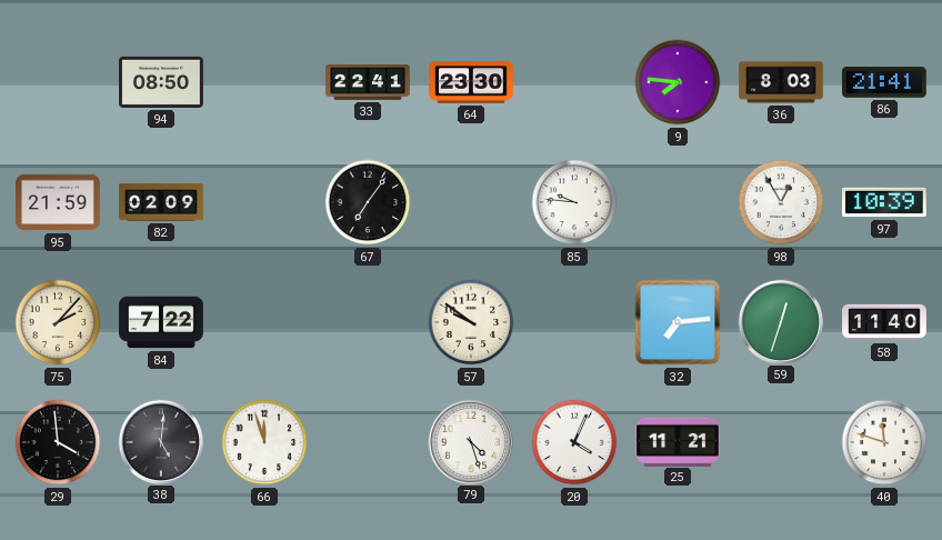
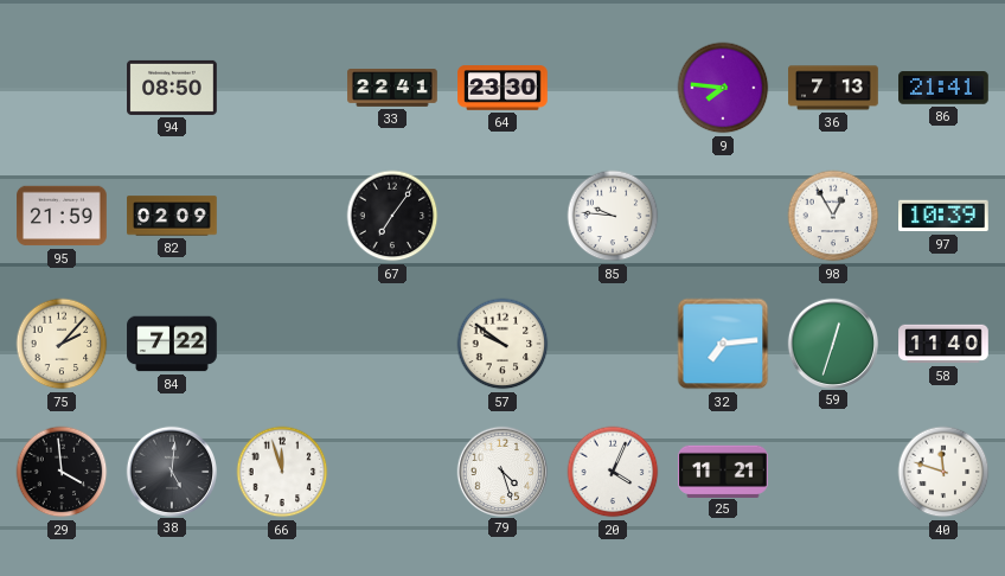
36: 8:03 -> 7:13 (833, 88)
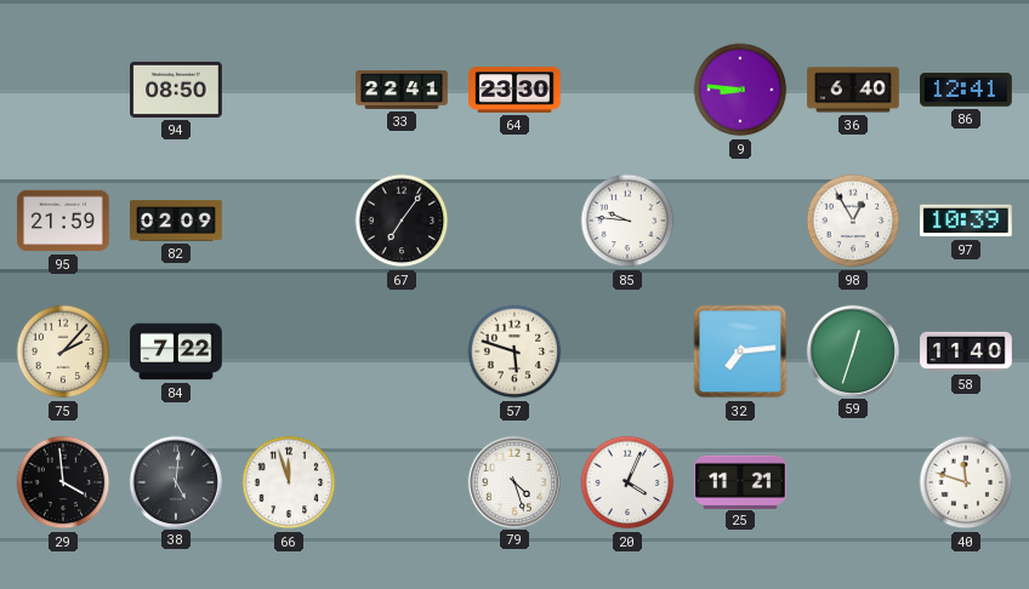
9: 7:46 -> 8:46 (740, 90)
36: 7:13 -> 6:40 (853, 90)
86: 21:41 -> 12:41 (966, 90)
57: 9:51 -> 5:48 (514, 351)
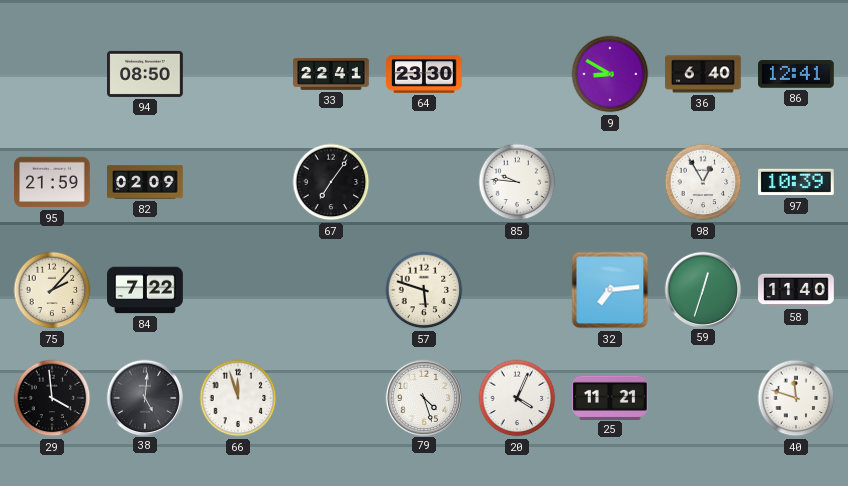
9: 8:46 -> 8:50 (610, 74)
